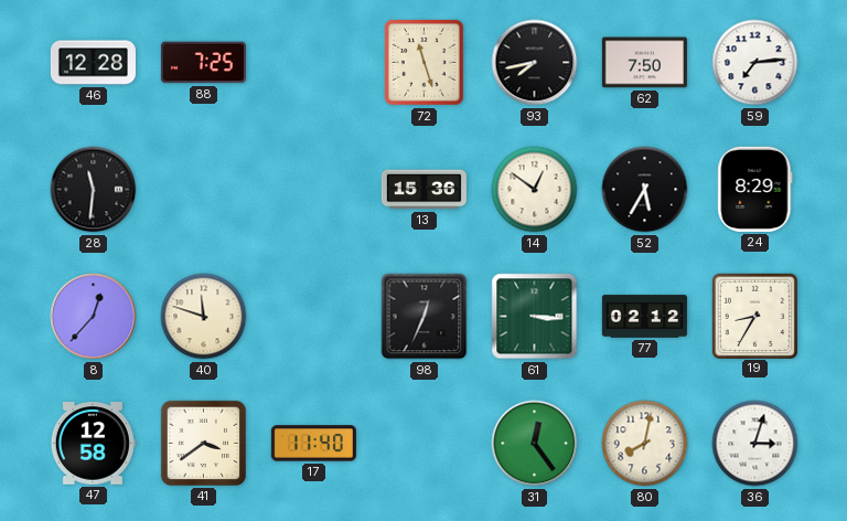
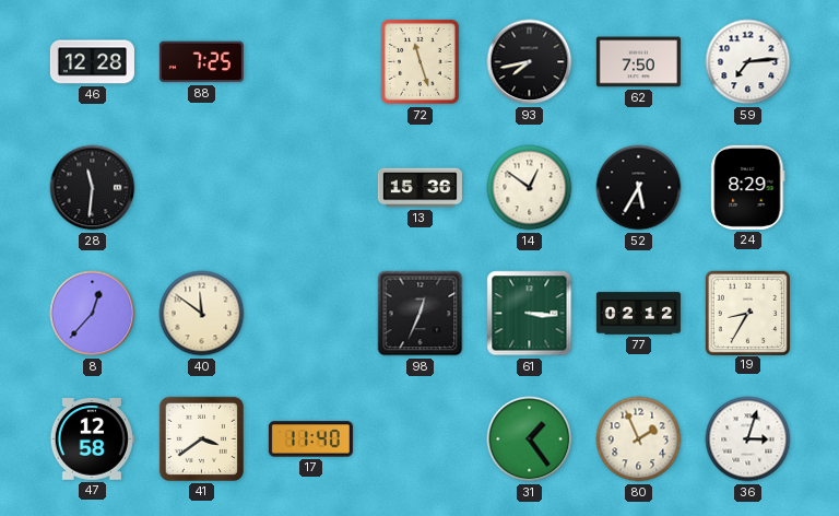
40: 11:48 -> 11:51 (202, 314)
31: 12:24 -> 1:24 (530, 439)
80: 8:02 -> 1:56 (639, 439)
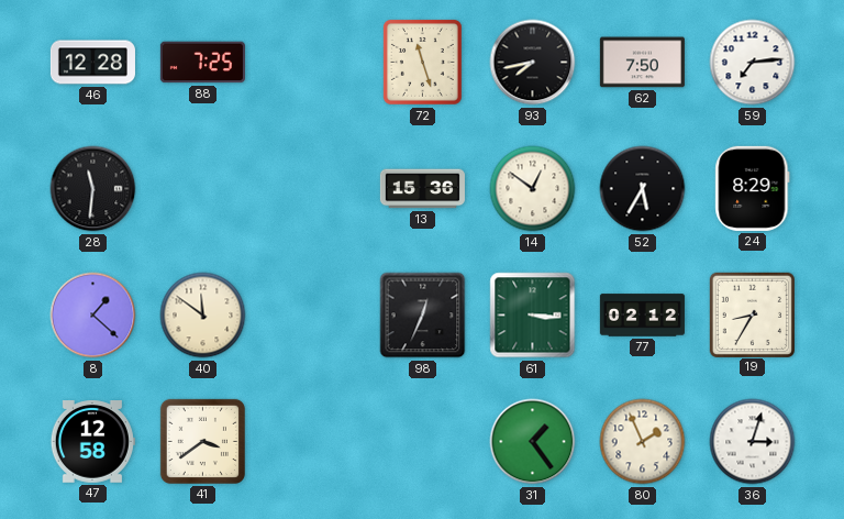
8: 12:37 -> 1:22 (93, 316)
17: 11:40 -> none (310, 439)
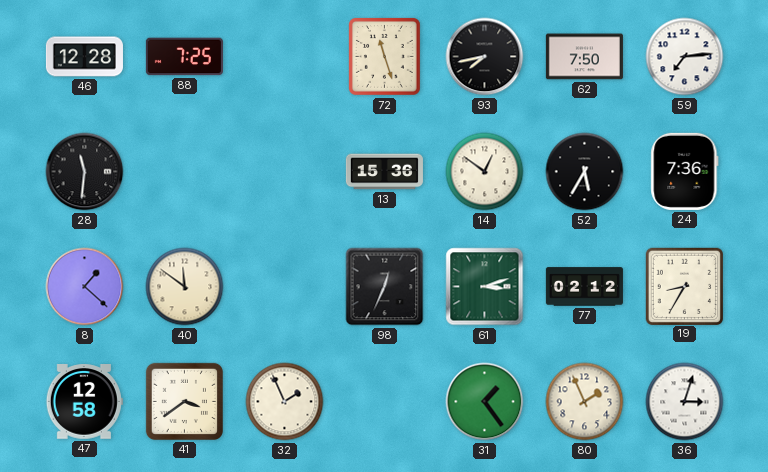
24: 8:29 -> 7:36 (685, 171)
61: 3:16 -> 3:12 (485, 287)
32: none -> 1:56 (285, 402)
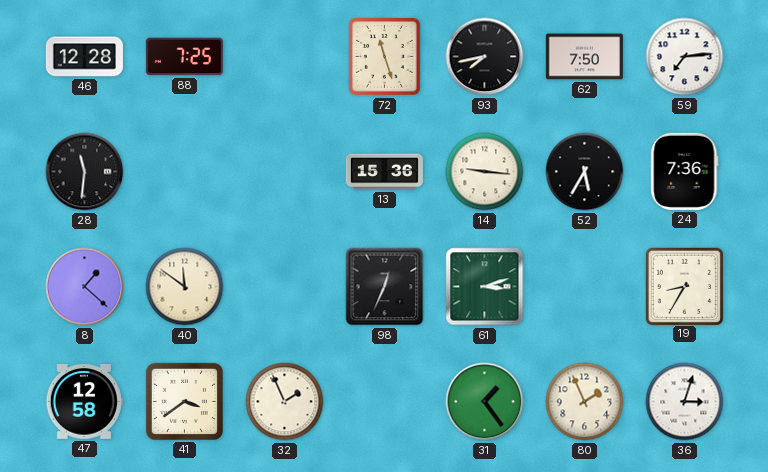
14: 12:51 -> 9:16 (485, 172)
77: 02:12 -> none (584, 287)
